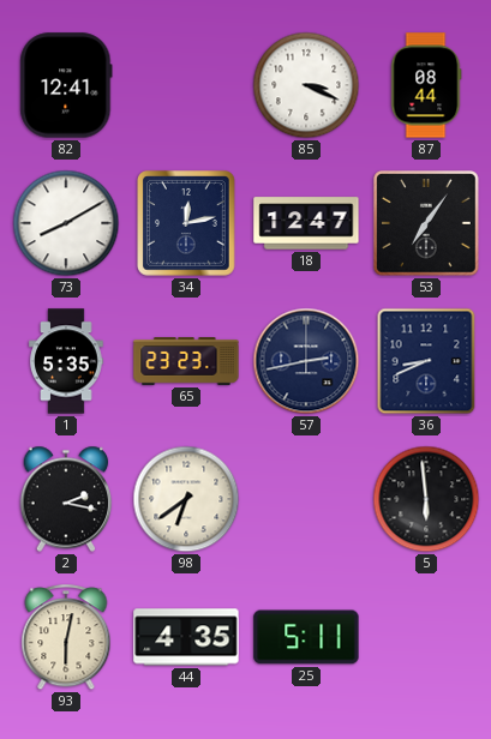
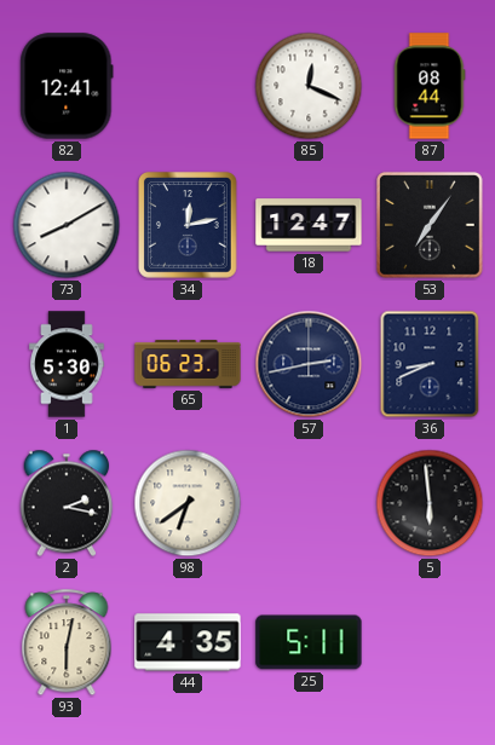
85: 3:19 -> 12:19 (309, 86)
1: 5:35 -> 5:30 (67, 364)
65: 23:23 -> 06:23 (188, 364)
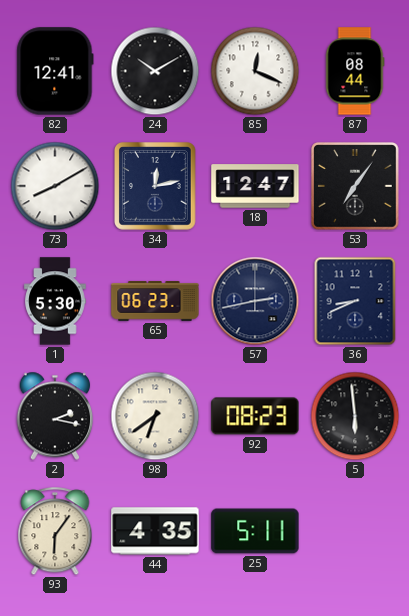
24: none -> 10:10 (155, 71)
92: none -> 08:23 (255, 416)
93: 6:02 -> 6:06 (55, 532)
